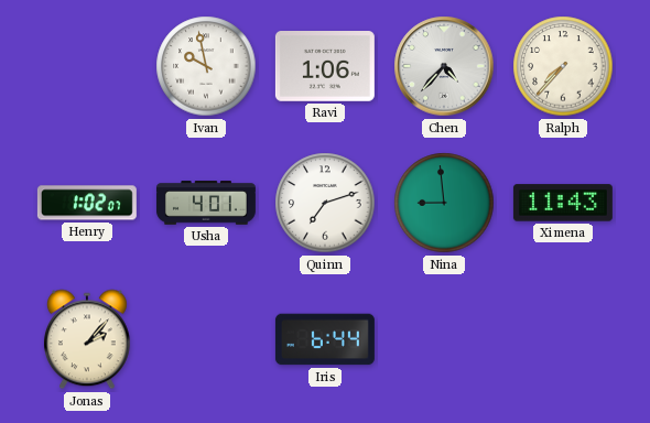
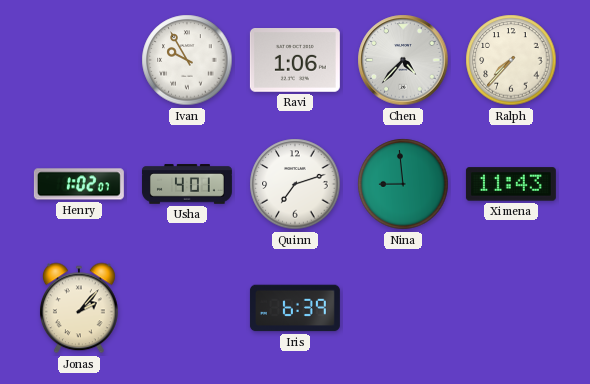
Ivan: 9:58 -> 9:55 (187, 60)
Iris: 6:44 -> 6:39 (295, 308)
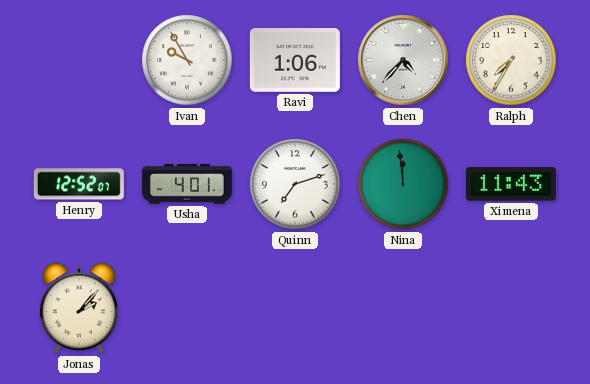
Ralph: 7:37 -> 7:35 (511, 60)
Henry: 1:02 -> 12:52 (79, 184)
Nina: 8:59 -> 11:59 (403, 184)
Iris: 6:39 -> none (295, 308)
